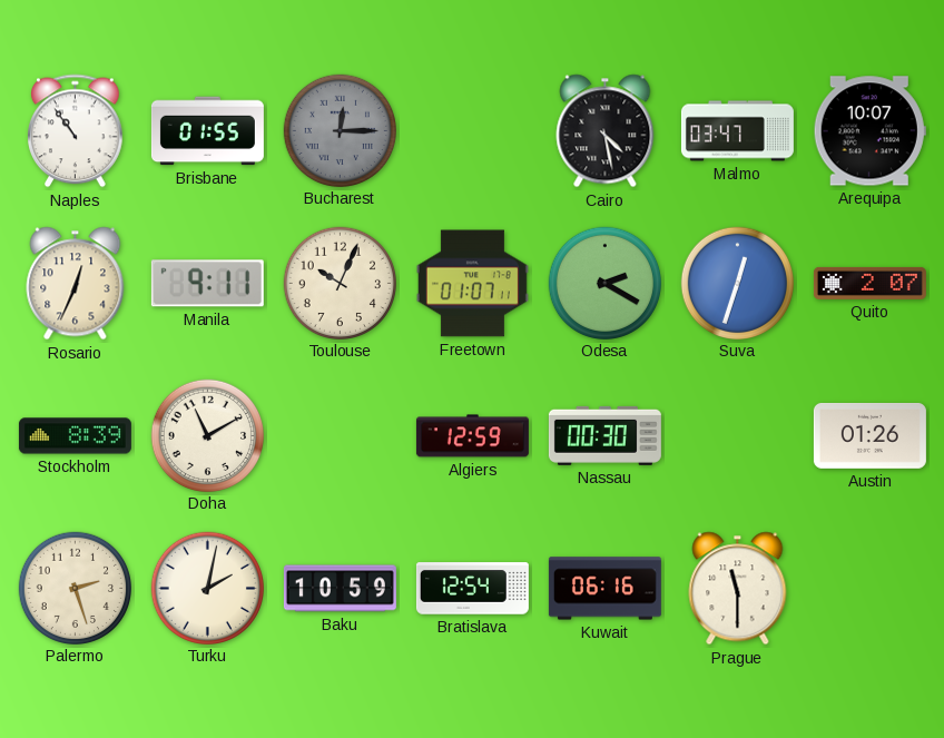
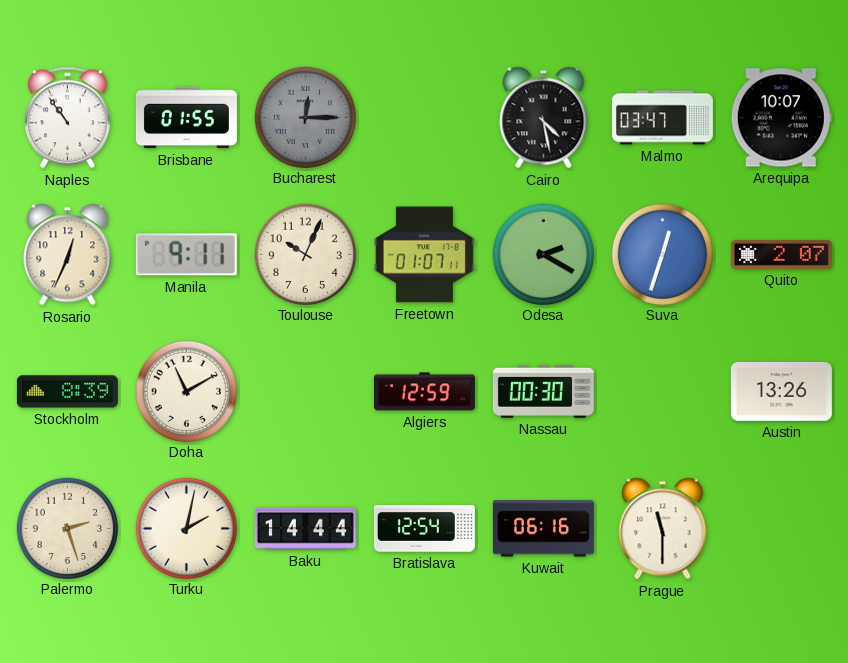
Austin: 01:26 -> 13:26 (781, 391)
Baku: 10:59 -> 14:44 (305, 529)
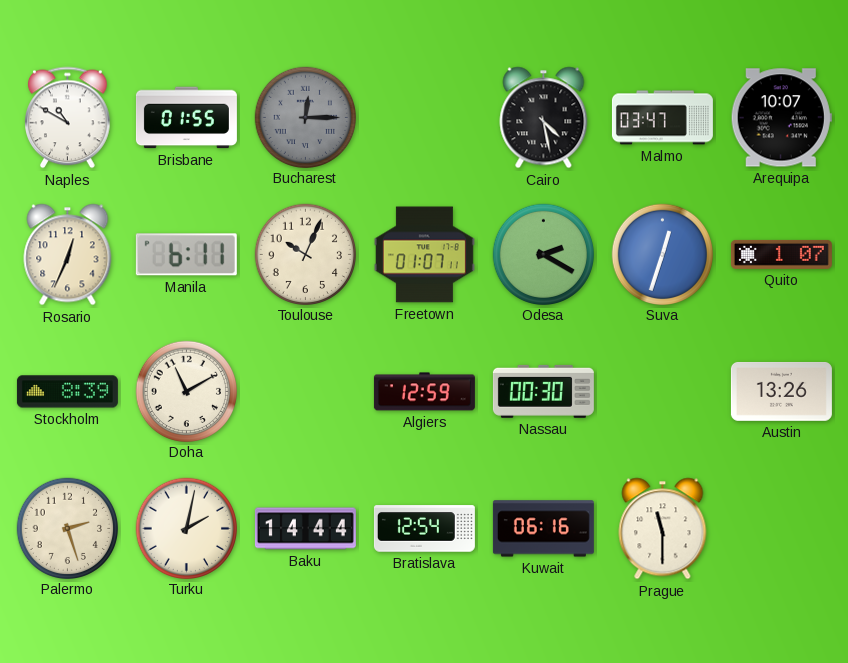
Naples: 10:54 -> 10:50 (68, 118)
Manila: 9:11 -> 6:11 (186, 255)
Quito: 2:07 -> 1:07 (781, 254)
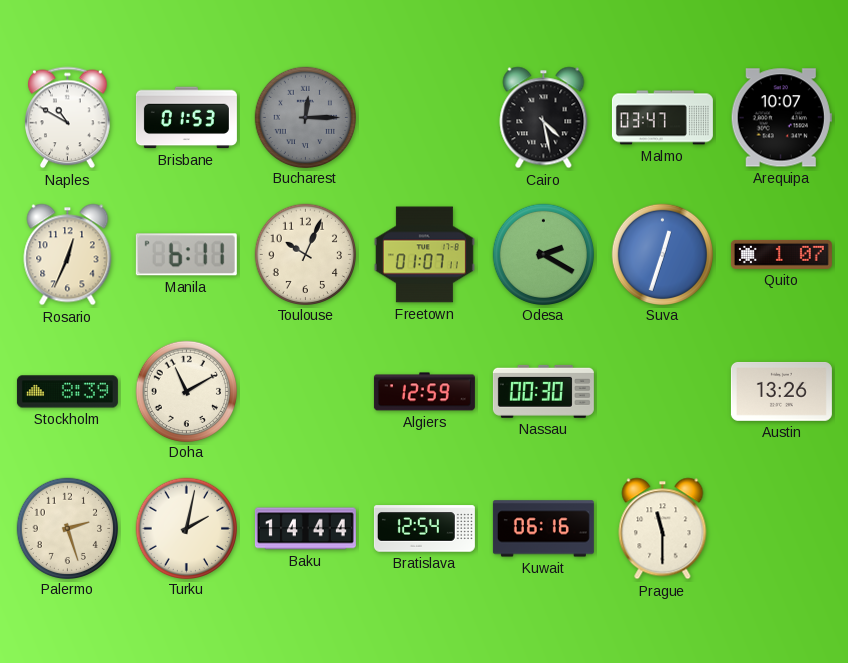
Brisbane: 01:55 -> 01:53 (186, 118)
